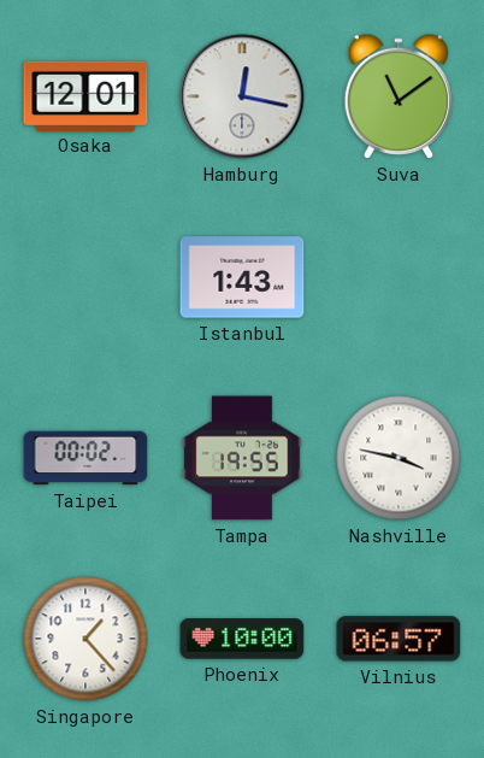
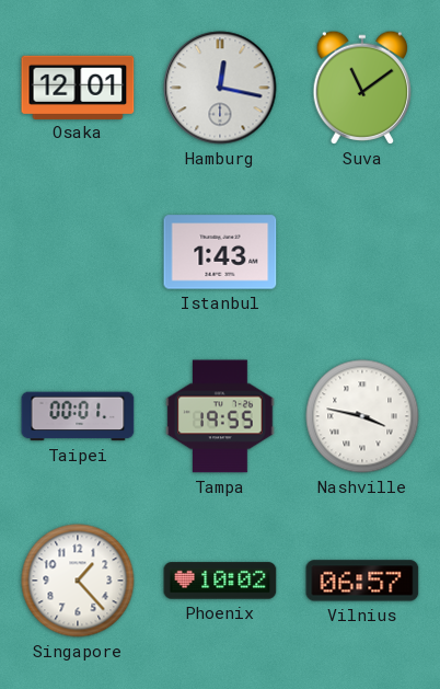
Taipei: 00:02 -> 00:01 (78, 416)
Phoenix: 10:00 -> 10:02 (220, 581)
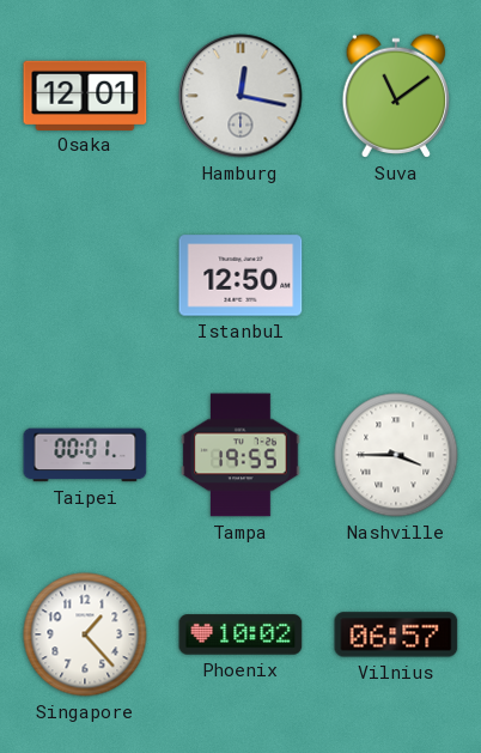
Istanbul: 1:43 -> 12:50 (240, 275)
Nashville: 3:47 -> 3:45 (396, 455)
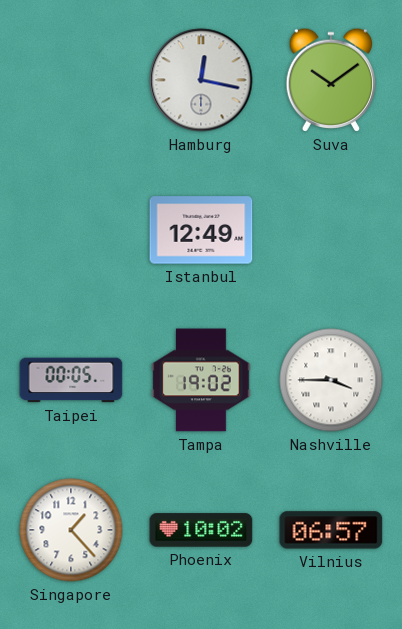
Osaka: 12:01 -> none (85, 95)
Suva: 11:09 -> 10:09 (330, 80)
Istanbul: 12:50 -> 12:49 (201, 230)
Taipei: 00:01 -> 00:05 (71, 380)
Tampa: 19:55 -> 19:02 (201, 380)
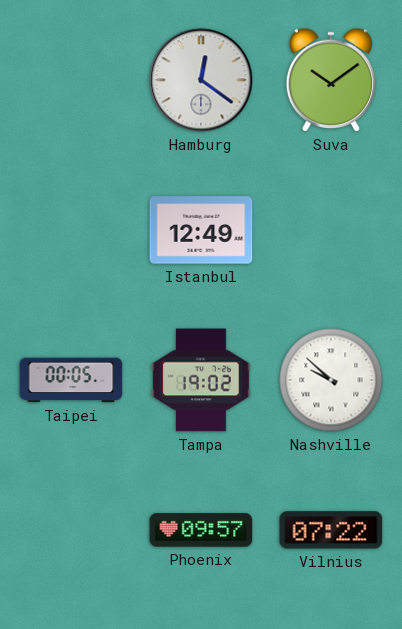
Hamburg: 12:17 -> 12:21 (201, 80)
Nashville: 3:45 -> 9:52 (331, 380)
Singapore: 1:23 -> none (71, 530)
Phoenix: 10:02 -> 09:57 (201, 530)
Vilnius: 06:57 -> 07:22 (331, 530)
